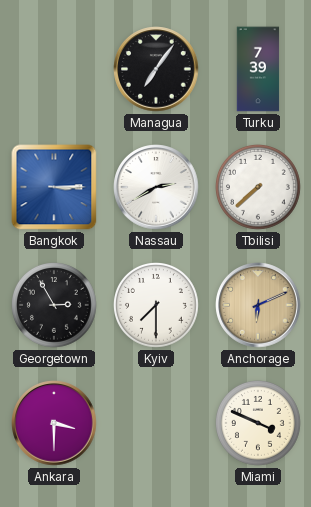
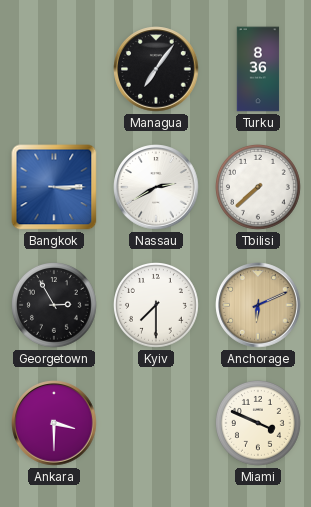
Turku: 7:39 -> 8:36 (258, 69)
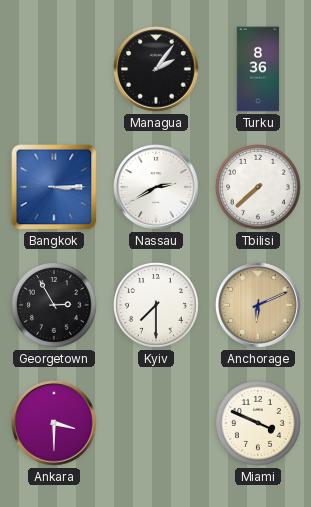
Managua: 7:06 -> 2:06 (156, 69)
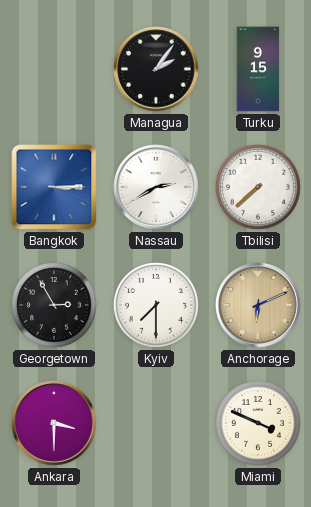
Turku: 8:36 -> 9:15 (258, 69)
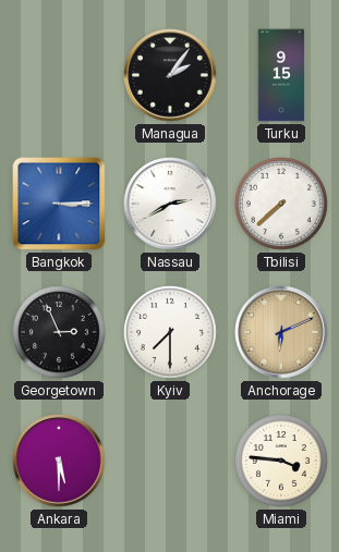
Georgetown: 2:55 -> 2:56 (60, 333)
Ankara: 3:30 -> 5:30 (59, 461)
Miami: 3:49 -> 3:46 (282, 462)
